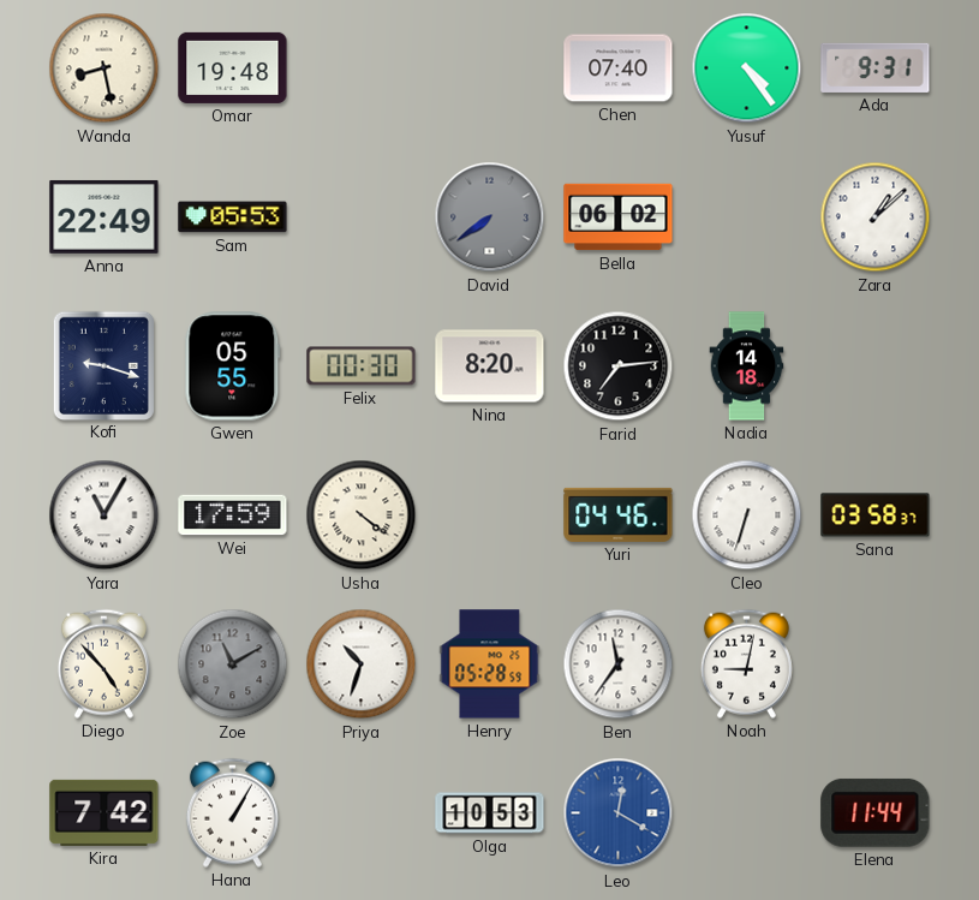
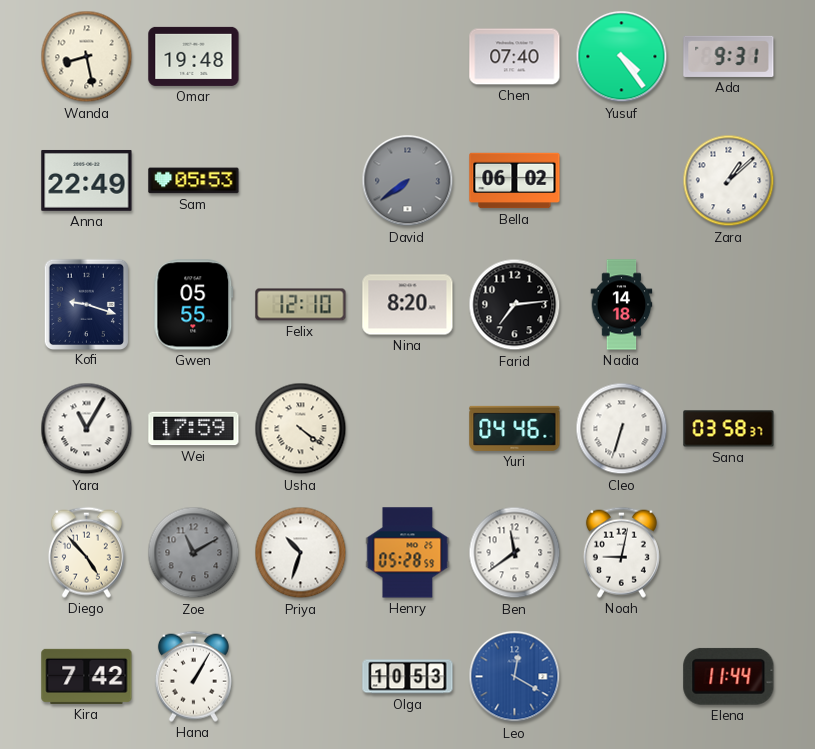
Felix: 00:30 -> 12:10 (301, 305)
Ben: 11:36 -> 11:39 (515, 553)
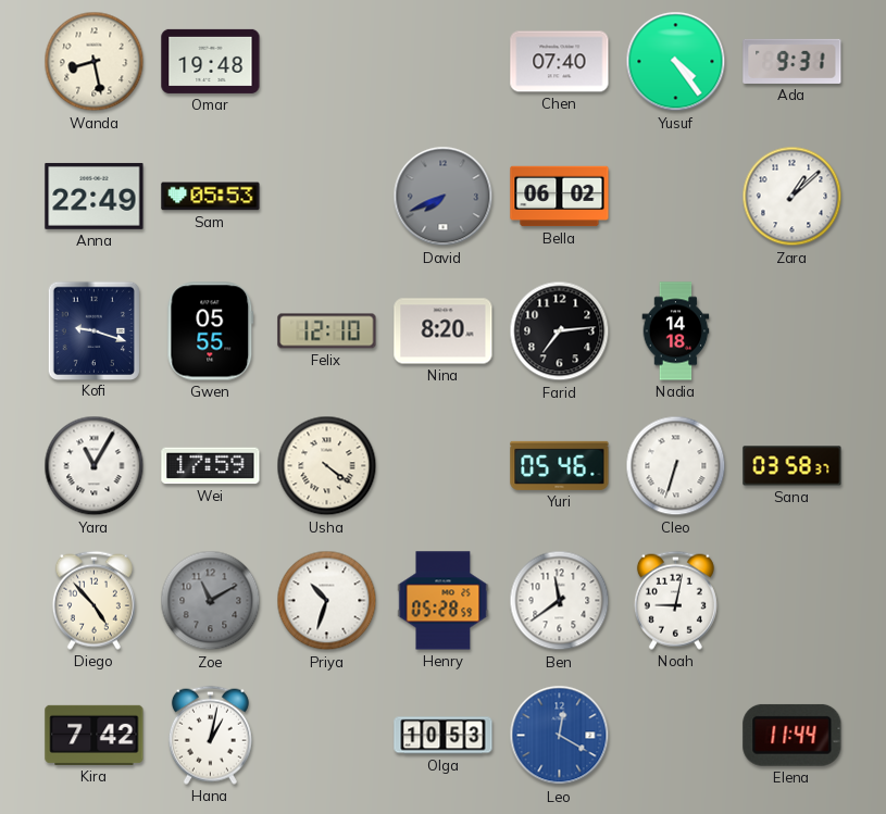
David: 7:39 -> 7:41 (444, 197)
Yuri: 04:46 -> 05:46 (560, 465)
Hana: 1:05 -> 1:02 (210, 735)
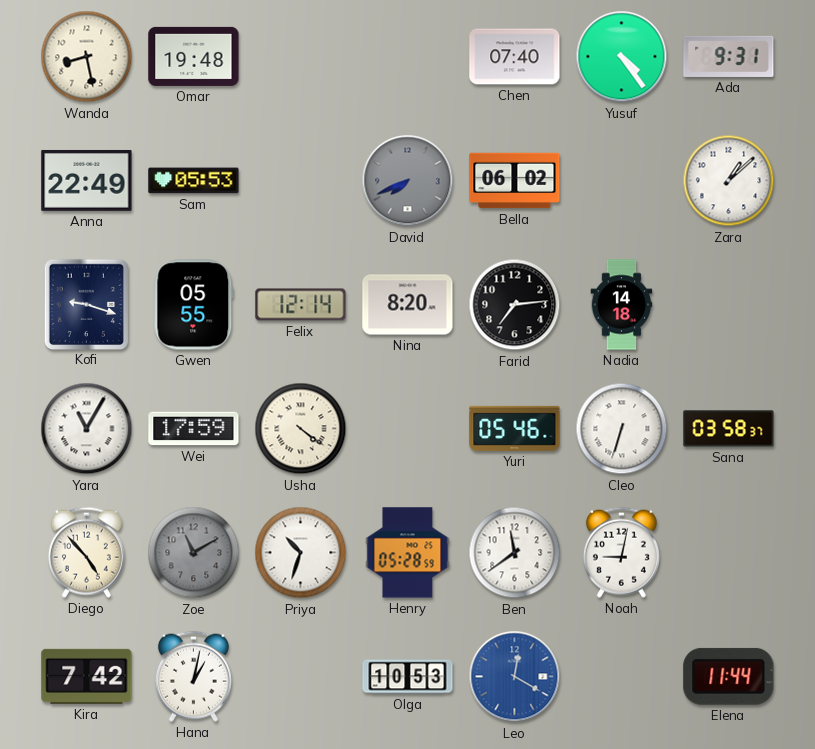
Felix: 12:10 -> 12:14 (301, 305)
